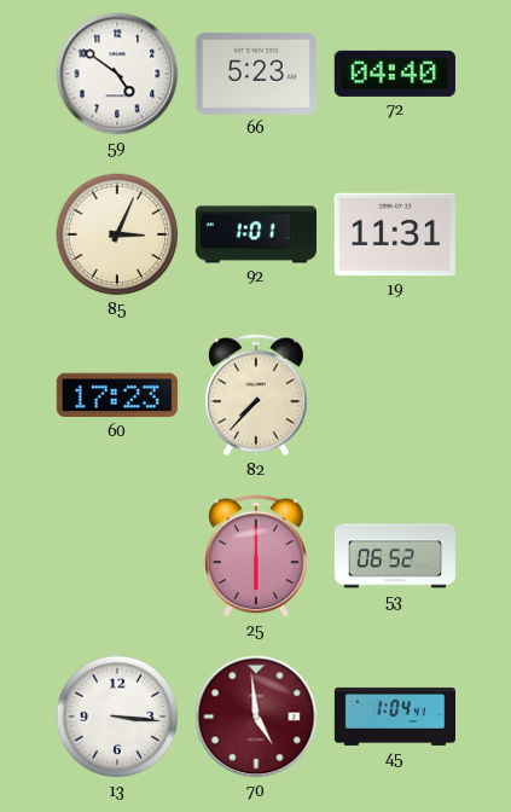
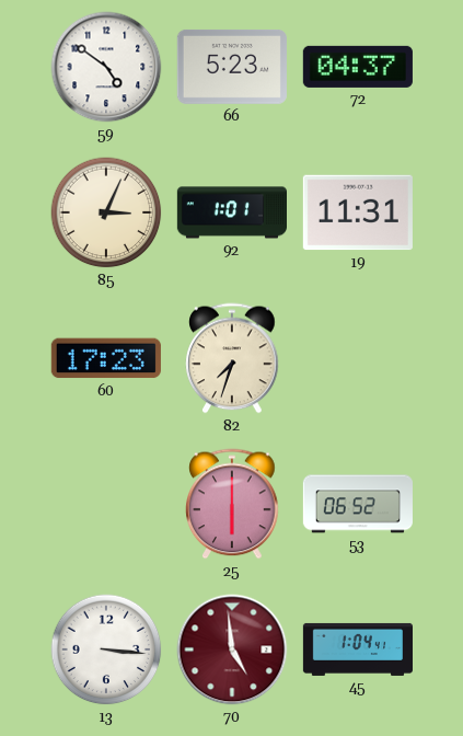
72: 04:40 -> 04:37 (358, 67)
82: 7:37 -> 7:33 (232, 358)
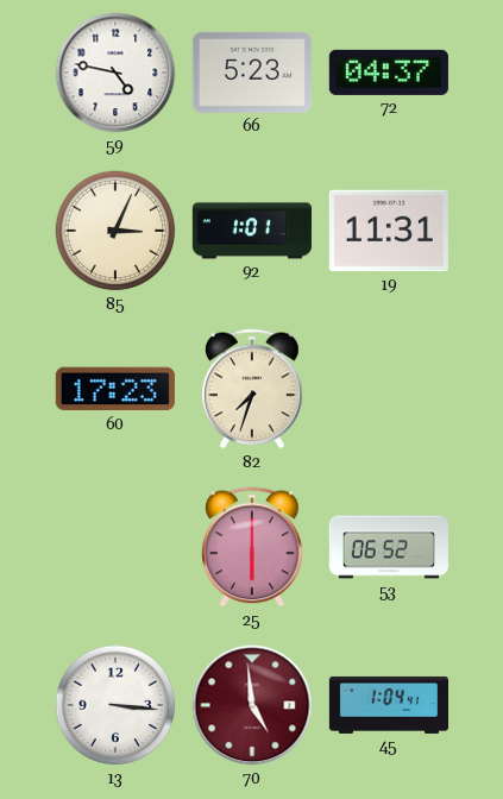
59: 4:51 -> 4:47 (115, 73)
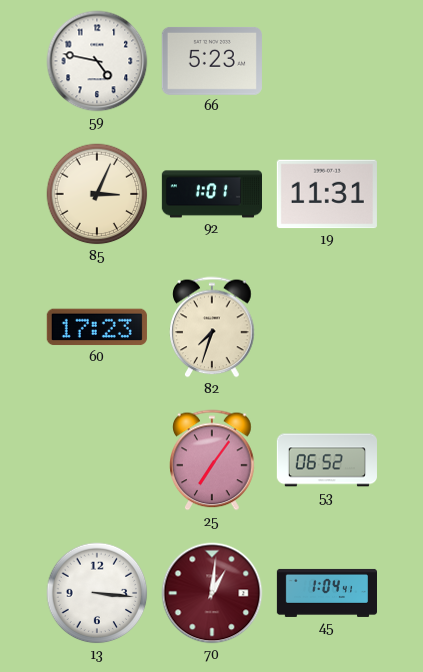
72: 04:37 -> none (389, 73)
25: 6:00 -> 7:06 (212, 460)
70: 4:59 -> 1:01 (212, 593)
